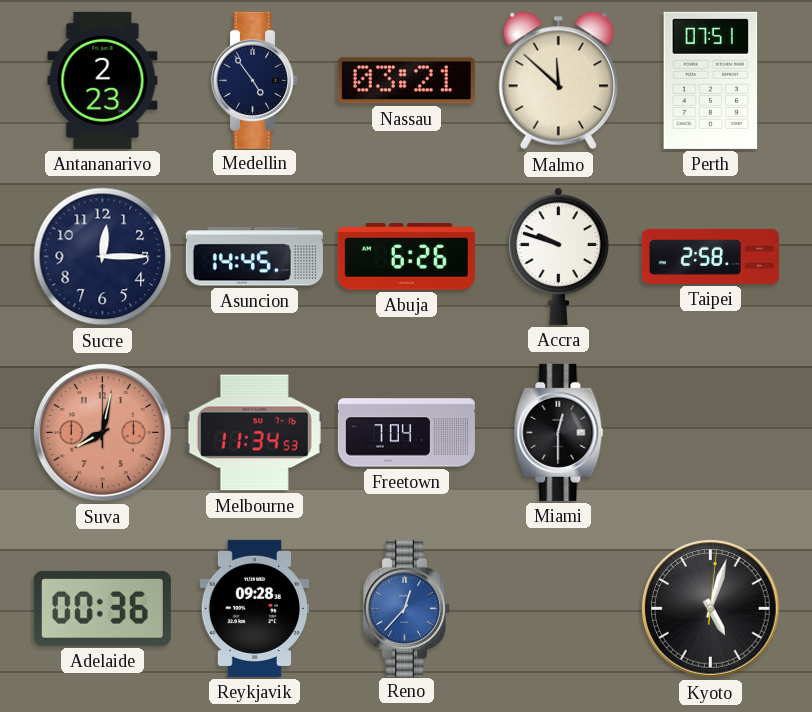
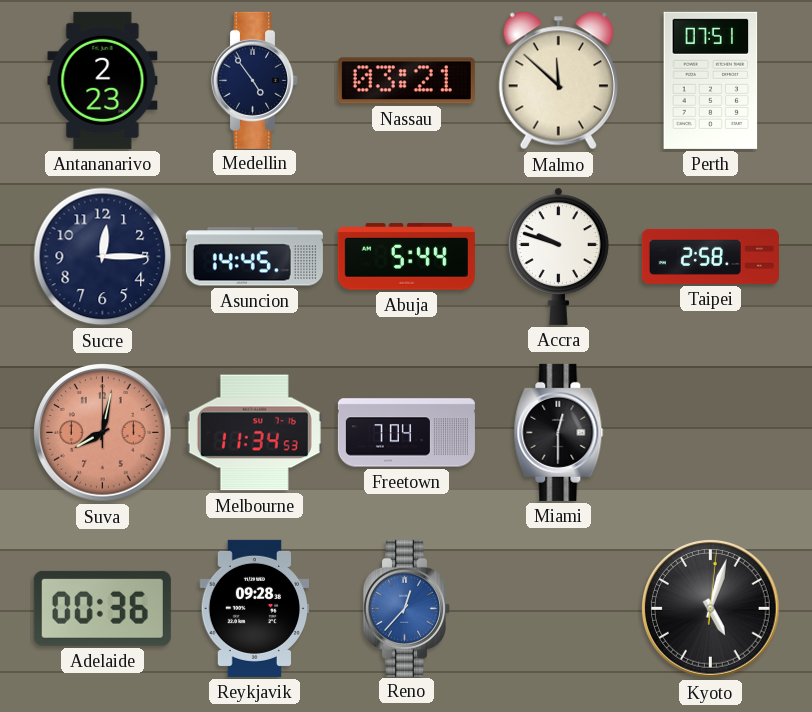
Abuja: 6:26 -> 5:44 (406, 257)
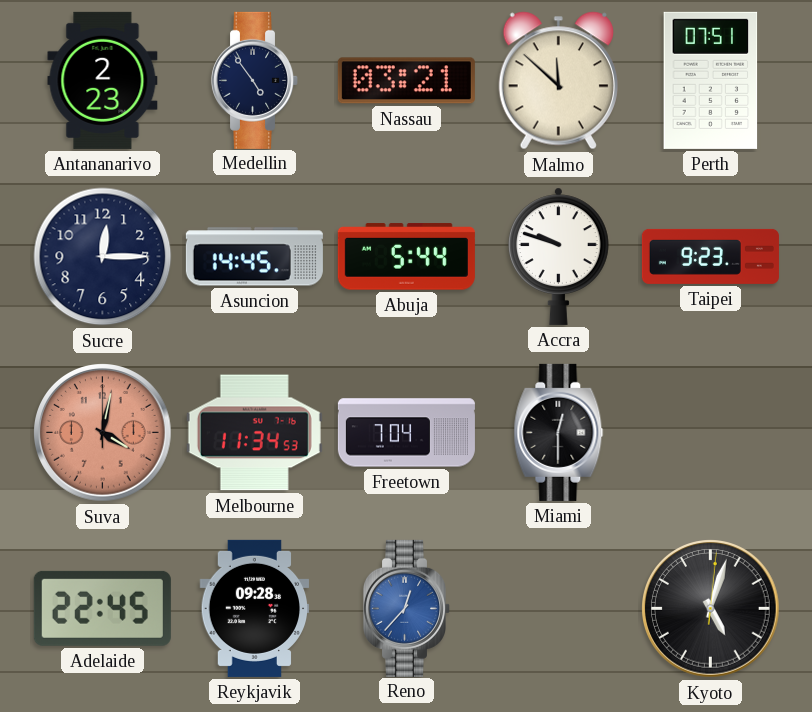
Taipei: 2:58 -> 9:23 (710, 256)
Suva: 8:02 -> 4:02 (103, 433)
Adelaide: 00:36 -> 22:45 (102, 608)
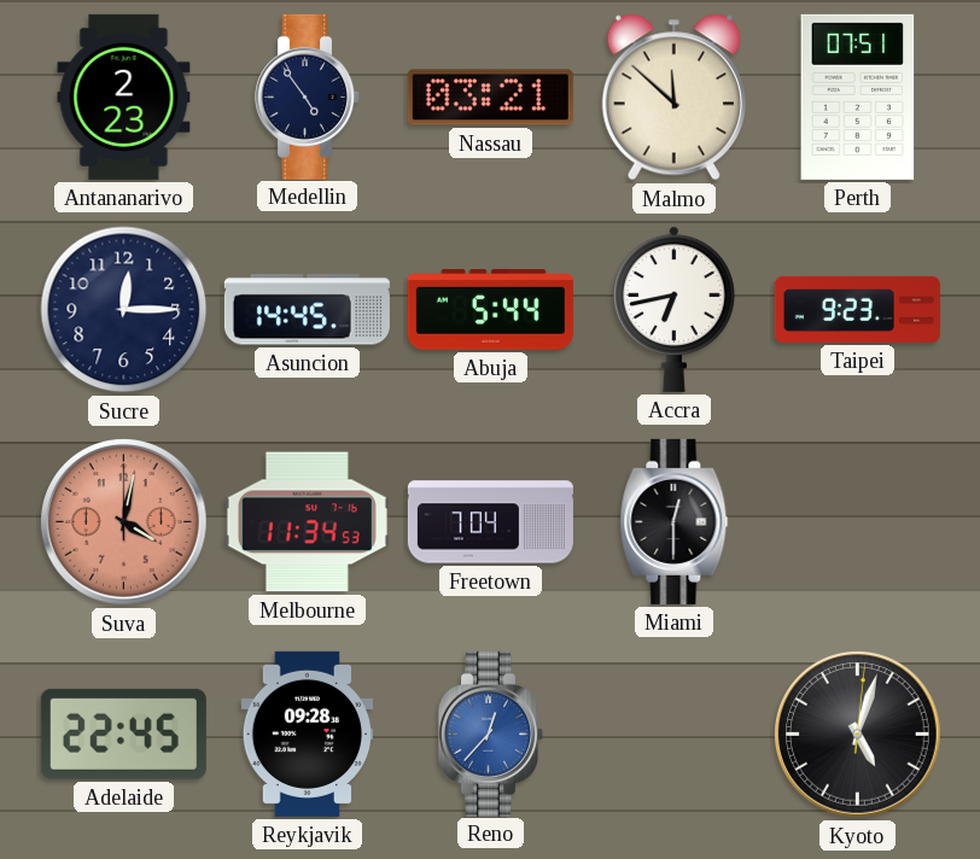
Accra: 9:48 -> 6:43 (675, 309)
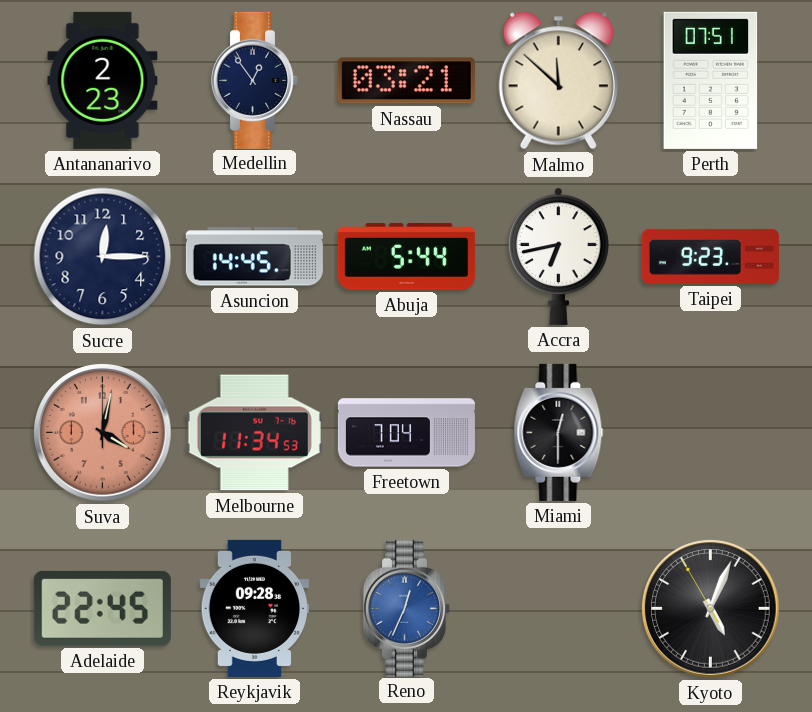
Medellin: 4:54 -> 12:54 (254, 80)
Reno: 12:37 -> 12:34 (406, 608)
Kyoto: 5:03:01 -> 5:03:55 (711, 609)
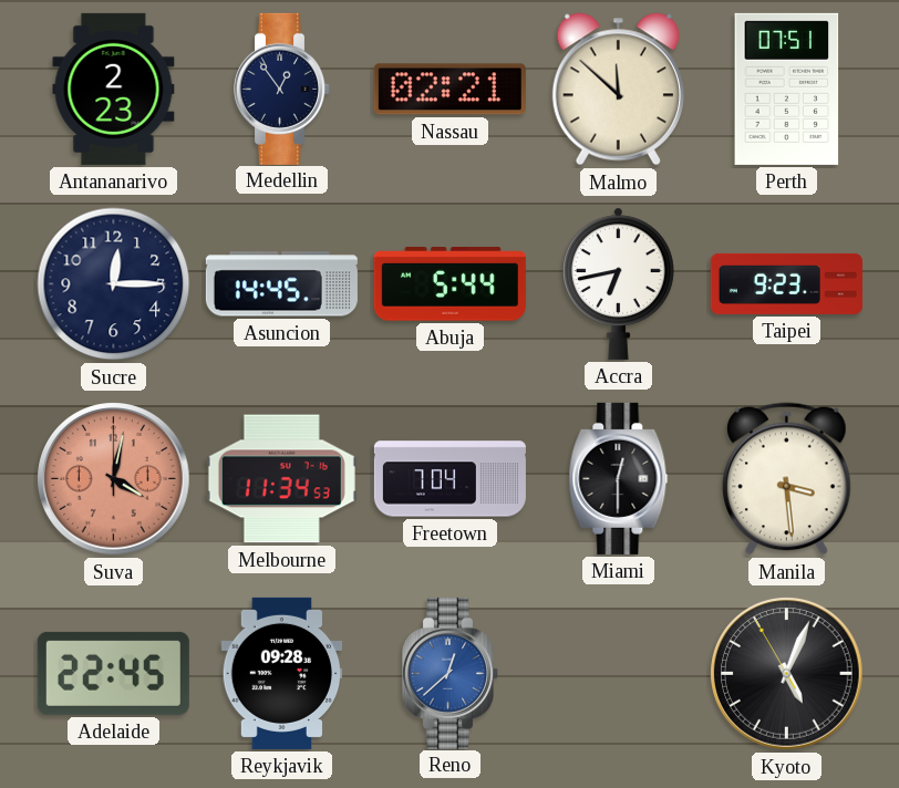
Nassau: 03:21 -> 02:21 (449, 90)
Manila: none -> 3:29 (787, 479)
Reno: 12:34 -> 12:38 (449, 673)
